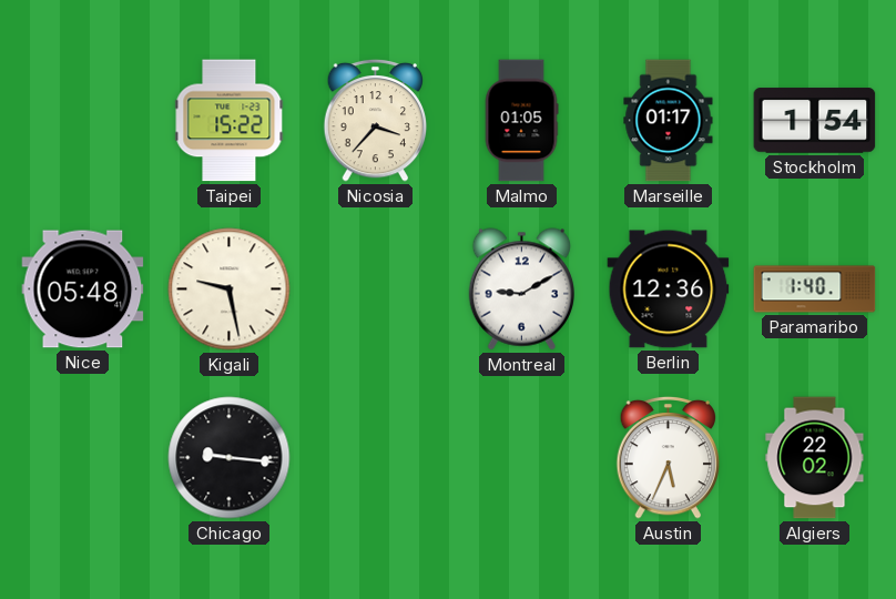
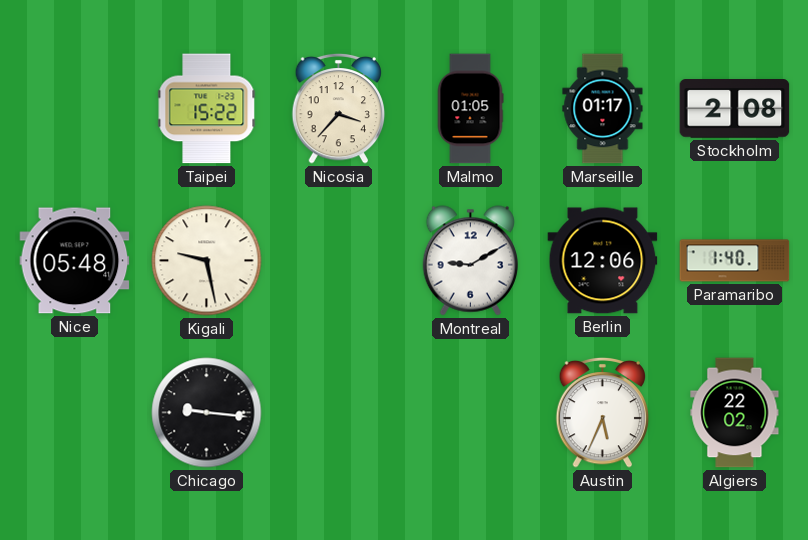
Stockholm: 1:54 -> 2:08 (735, 109)
Berlin: 12:36 -> 12:06 (603, 261)
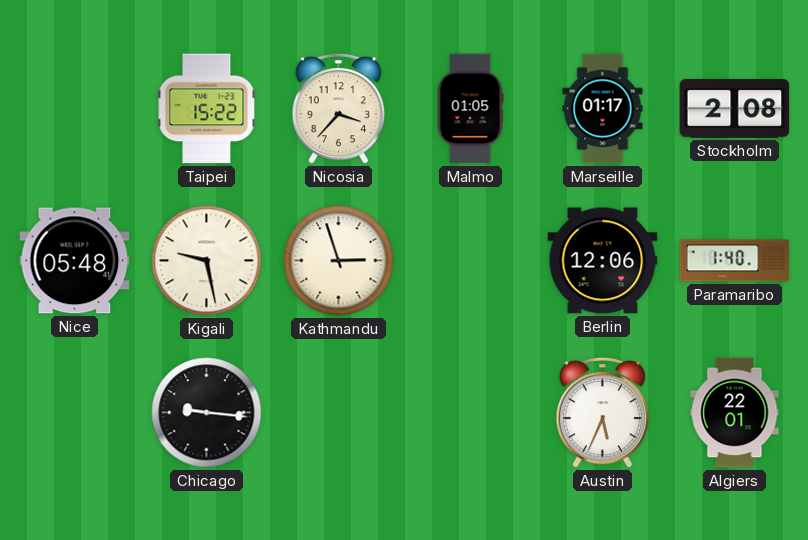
Kathmandu: none -> 2:57 (339, 261)
Montreal: 9:10 -> none (470, 261)
Algiers: 22:02 -> 22:01 (735, 413)
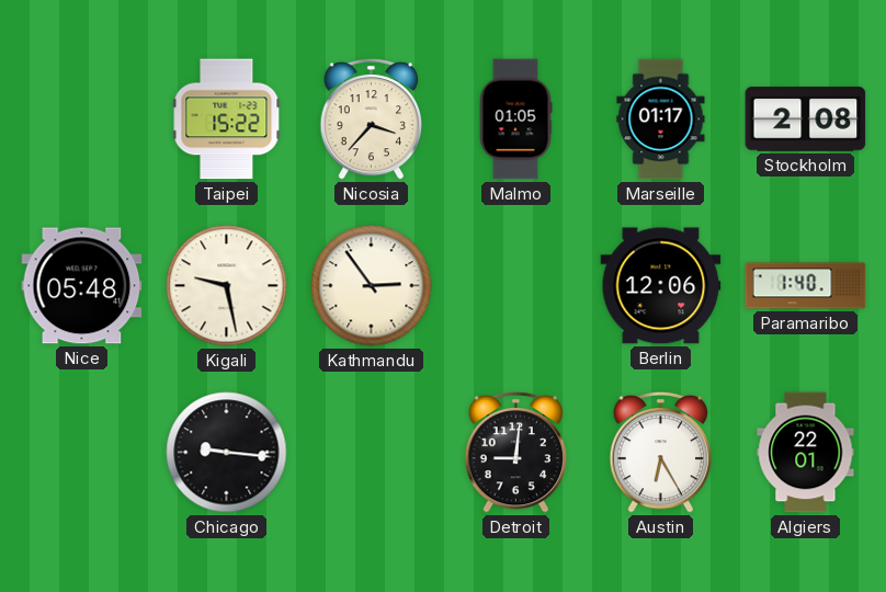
Kathmandu: 2:57 -> 2:54 (372, 286)
Detroit: none -> 9:01 (516, 452)
Austin: 5:34 -> 6:25 (661, 452)
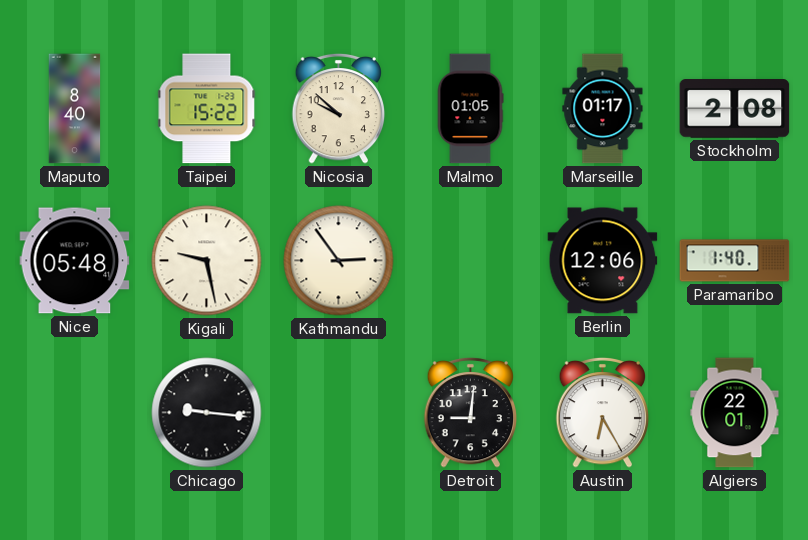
Maputo: none -> 8:40 (75, 109)
Nicosia: 3:37 -> 9:52 (339, 108)
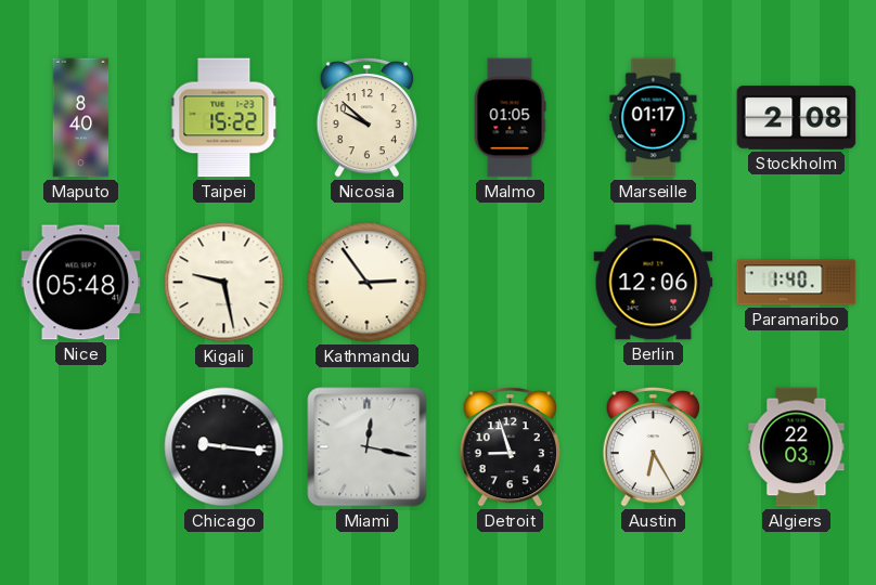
Miami: none -> 12:17 (368, 447)
Detroit: 9:01 -> 8:57 (511, 446)
Algiers: 22:01 -> 22:03 (797, 447)
